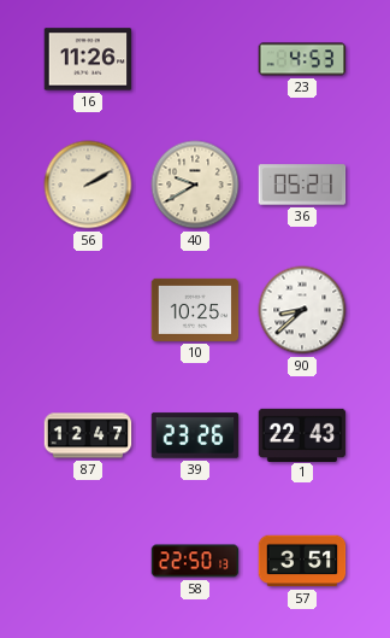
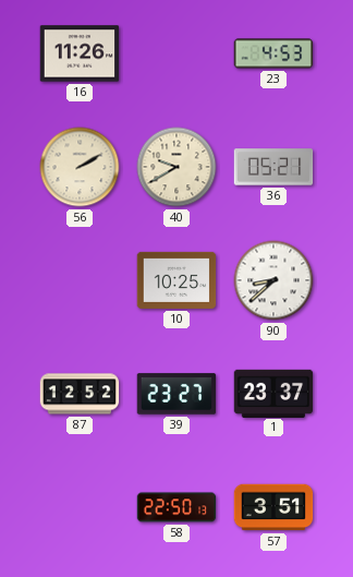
87: 12:47 -> 12:52 (80, 394)
39: 23:26 -> 23:27 (176, 394)
1: 22:43 -> 23:37 (273, 393)
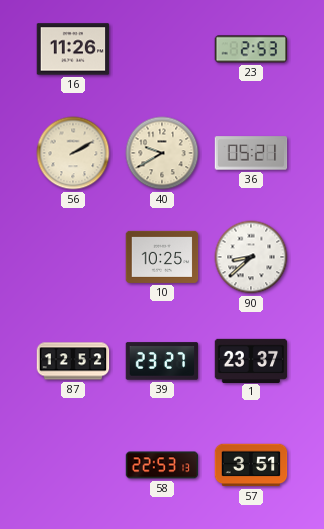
23: 4:53 -> 2:53 (251, 49)
58: 22:50 -> 22:53 (162, 465)
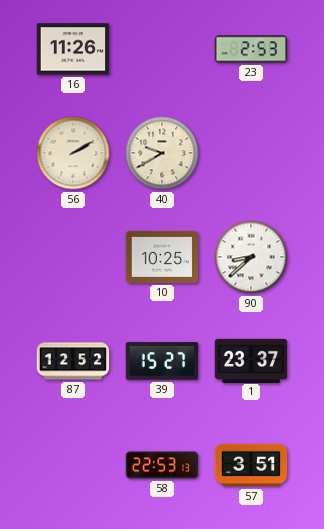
36: 05:21 -> none (251, 153)
39: 23:27 -> 15:27 (162, 361)
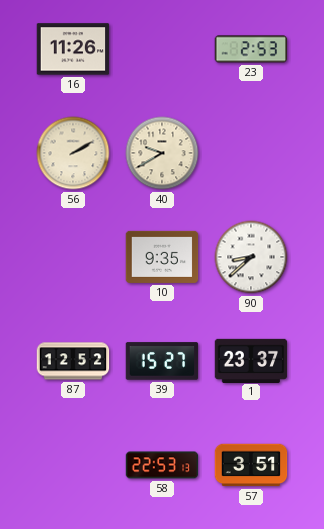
10: 10:25 -> 9:35 (162, 257)
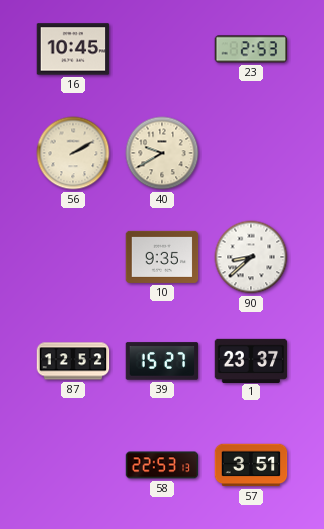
16: 11:26 -> 10:45 (73, 49)
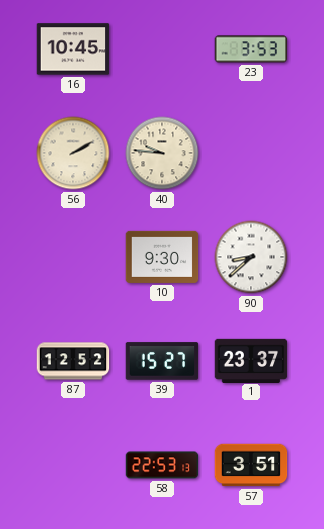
23: 2:53 -> 3:53 (251, 49)
40: 9:40 -> 9:46 (162, 153)
10: 9:35 -> 9:30 (162, 257)
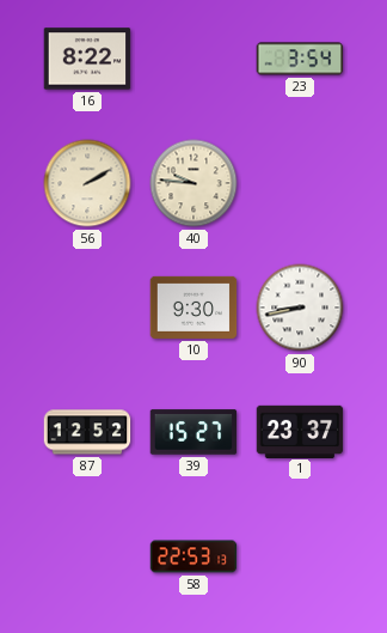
16: 10:45 -> 8:22 (87, 59)
23: 3:53 -> 3:54 (300, 59)
90: 8:38 -> 8:43 (300, 308)
57: 3:51 -> none (251, 465)
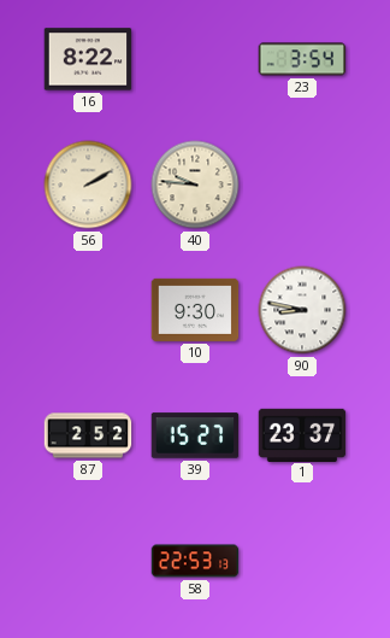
90: 8:43 -> 8:47 (302, 310)
87: 12:52 -> 2:52 (88, 435)
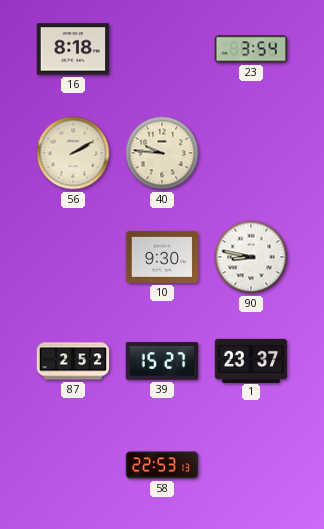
16: 8:22 -> 8:18 (73, 49)
